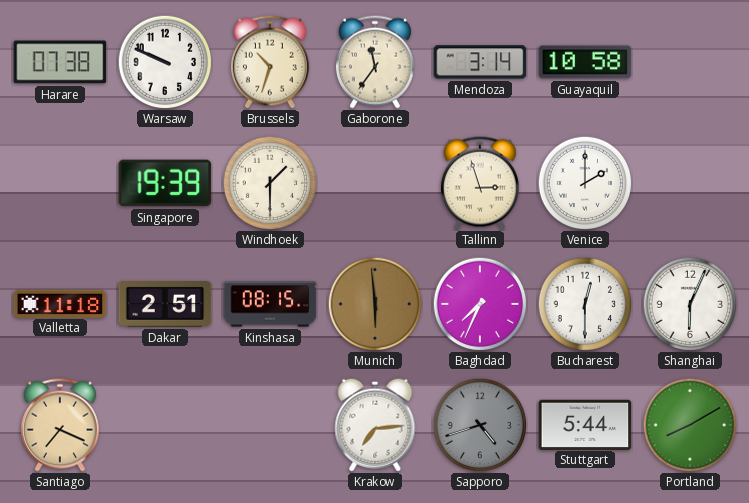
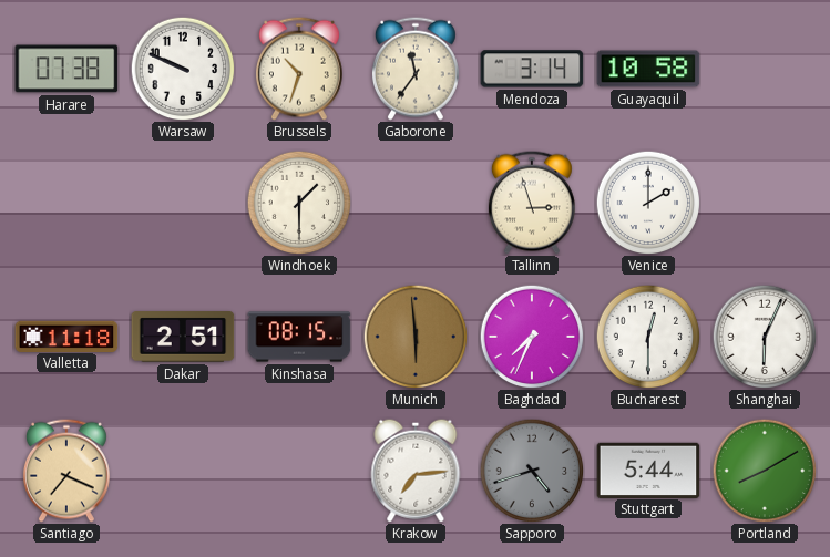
Singapore: 19:39 -> none (165, 183)
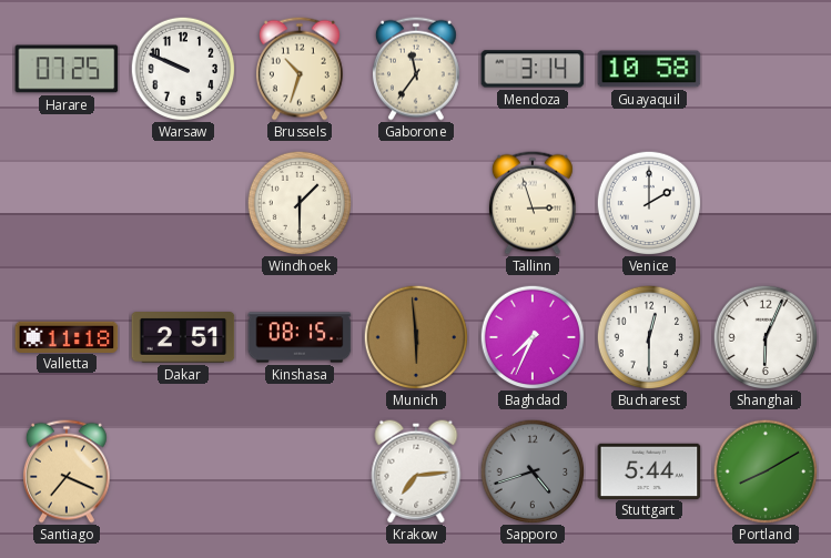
Harare: 07:38 -> 07:25 (67, 69)
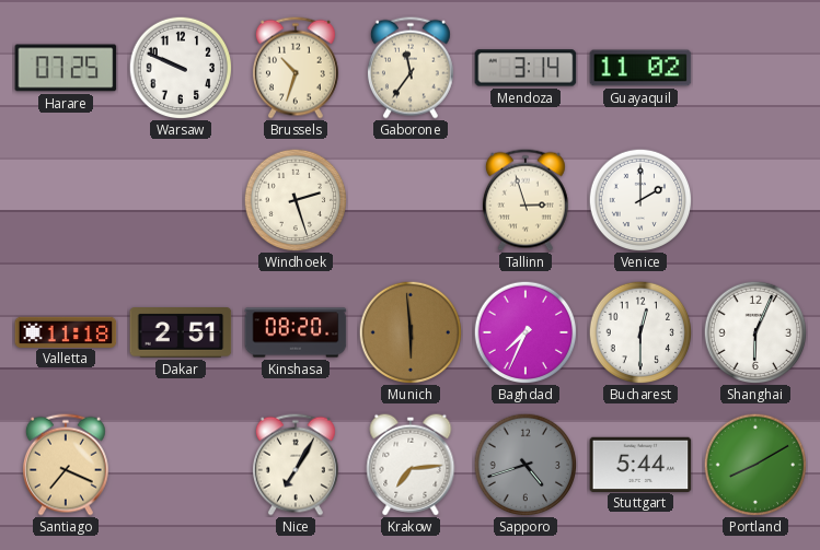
Guayaquil: 10:58 -> 11:02 (640, 68)
Windhoek: 1:30 -> 2:27 (296, 200)
Kinshasa: 08:15 -> 08:20 (296, 332)
Nice: none -> 7:05 (296, 465)
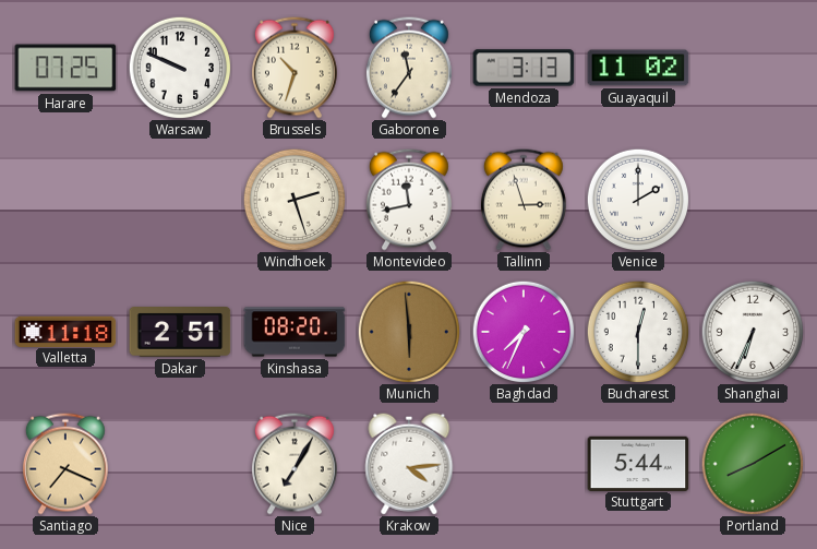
Mendoza: 3:14 -> 3:13 (524, 68)
Montevideo: none -> 11:43 (409, 200)
Shanghai: 6:04 -> 6:34 (753, 332)
Krakow: 7:14 -> 4:14 (409, 464)
Sapporo: 4:42 -> none (526, 465)
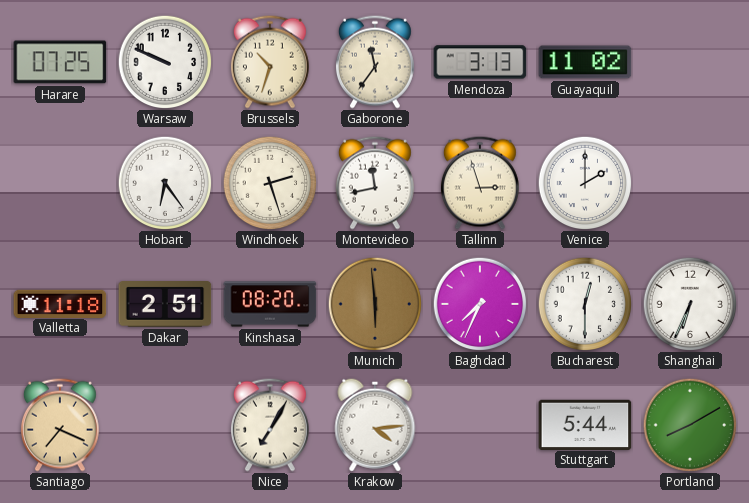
Hobart: none -> 6:24 (165, 183)
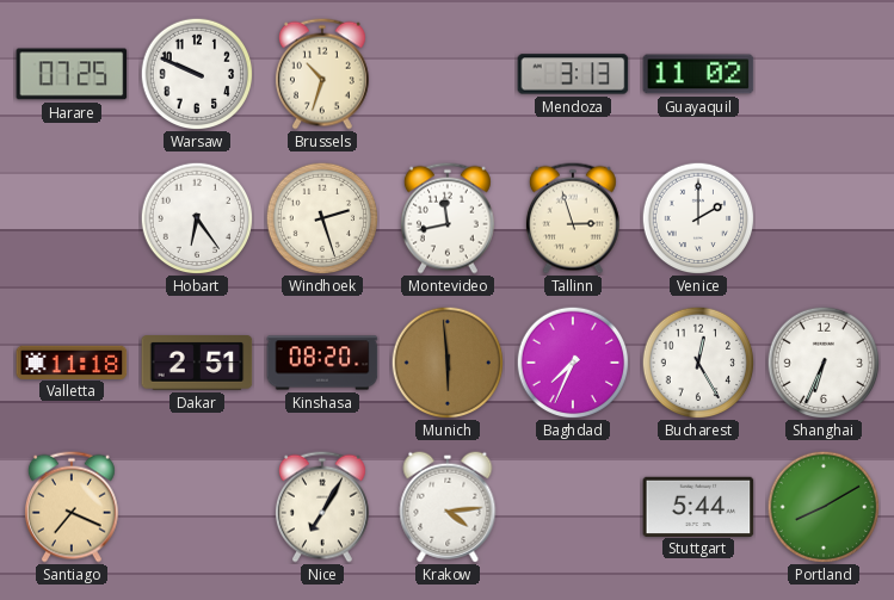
Gaborone: 11:36 -> none (375, 62)
Bucharest: 12:30 -> 12:25 (698, 363)
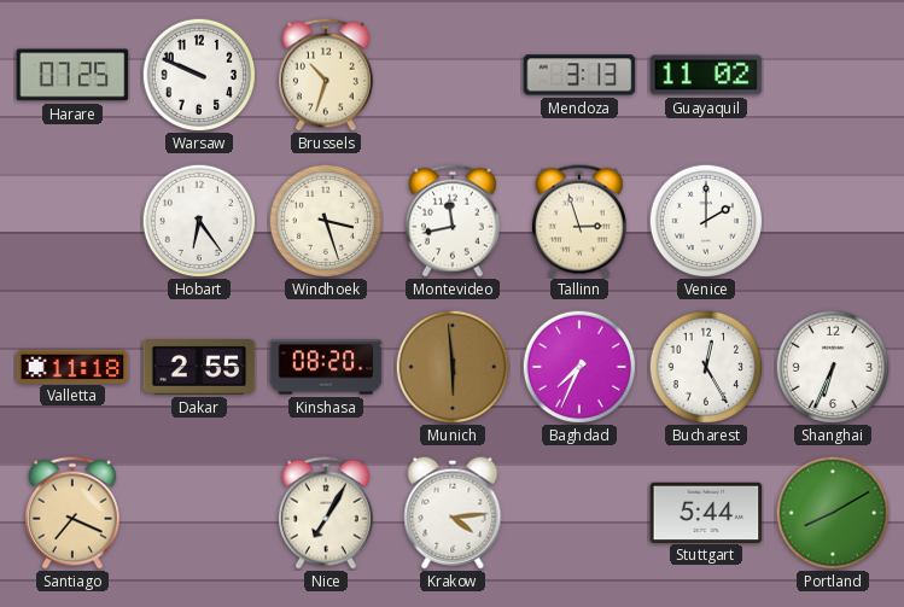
Windhoek: 2:27 -> 3:27 (326, 221)
Dakar: 2:51 -> 2:55 (199, 368)
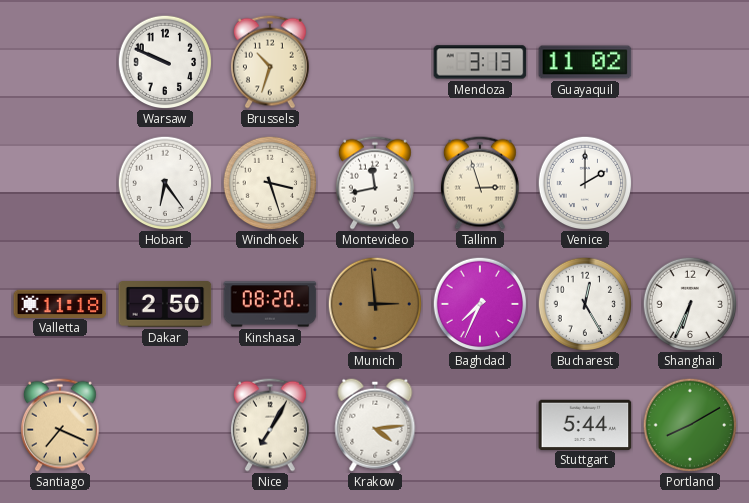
Harare: 07:25 -> none (72, 75)
Dakar: 2:55 -> 2:50 (165, 305)
Munich: 5:59 -> 2:59 (375, 304)
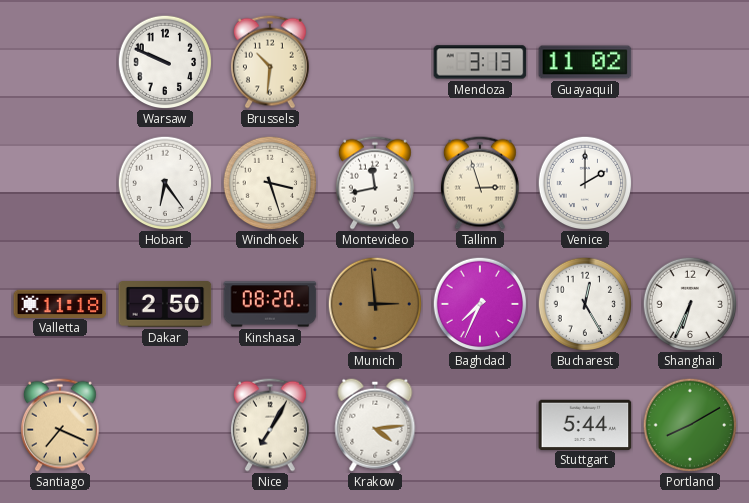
Brussels: 10:33 -> 10:31 (270, 62)
